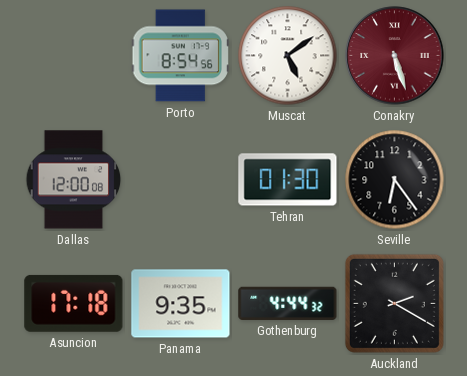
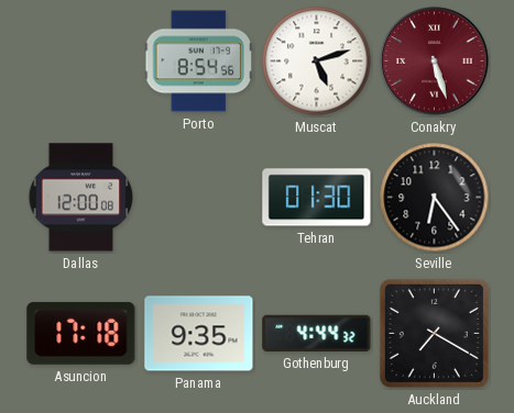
Muscat: 5:09 -> 5:12 (317, 62)
Auckland: 2:20 -> 7:20 (434, 333)
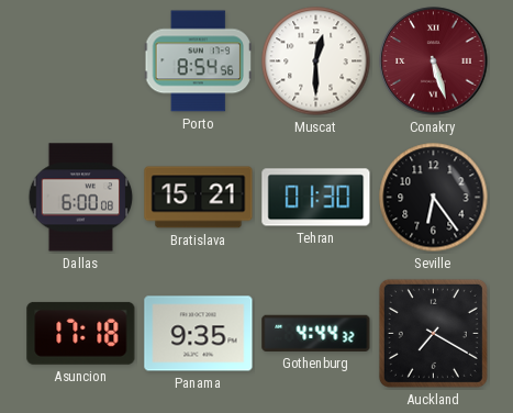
Muscat: 5:12 -> 12:30 (316, 62)
Dallas: 12:00 -> 6:00 (81, 198)
Bratislava: none -> 15:21 (199, 198)
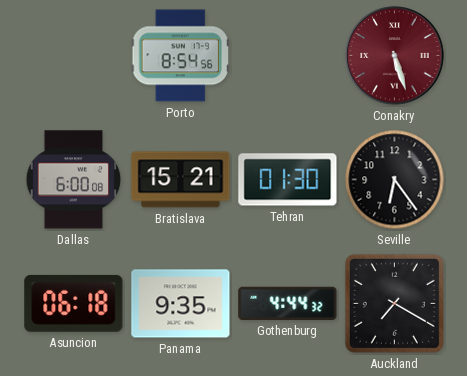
Muscat: 12:30 -> none (316, 62)
Asuncion: 17:18 -> 06:18 (74, 303)
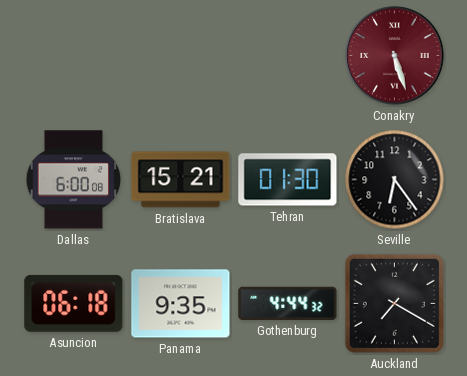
Porto: 8:54 -> none (180, 56)
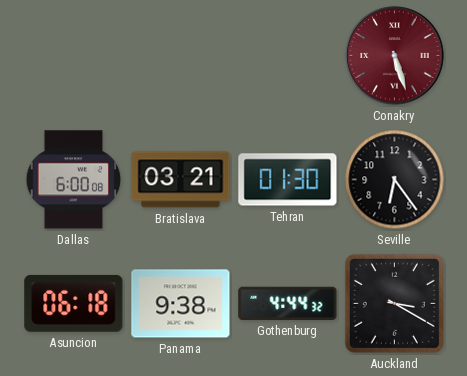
Bratislava: 15:21 -> 03:21 (181, 180)
Panama: 9:35 -> 9:38 (181, 304)
Auckland: 7:20 -> 3:20 (394, 303)
